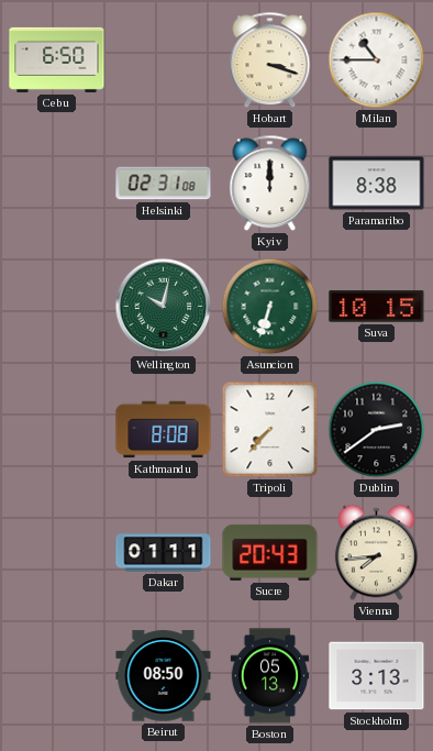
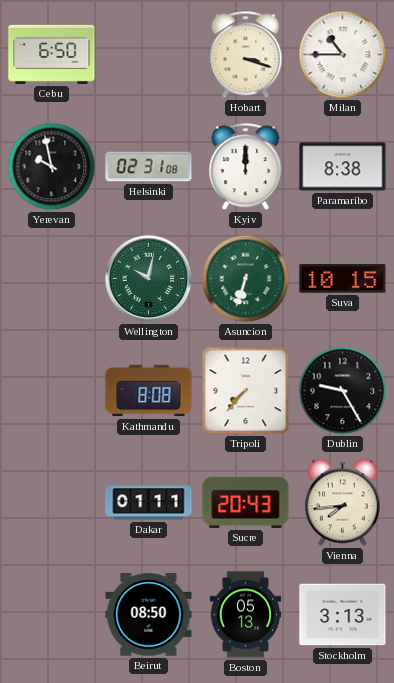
Yerevan: none -> 9:58 (52, 167)
Dublin: 2:39 -> 9:25 (343, 391)
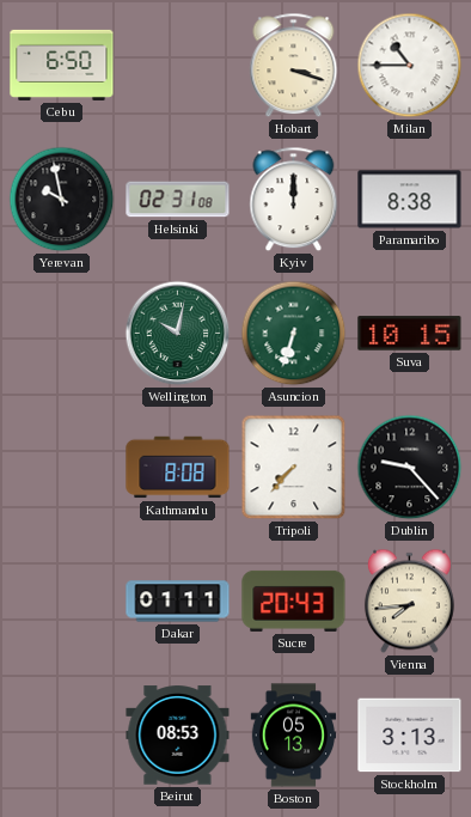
Dublin: 9:25 -> 9:23 (410, 468)
Beirut: 08:50 -> 08:53 (178, 736)
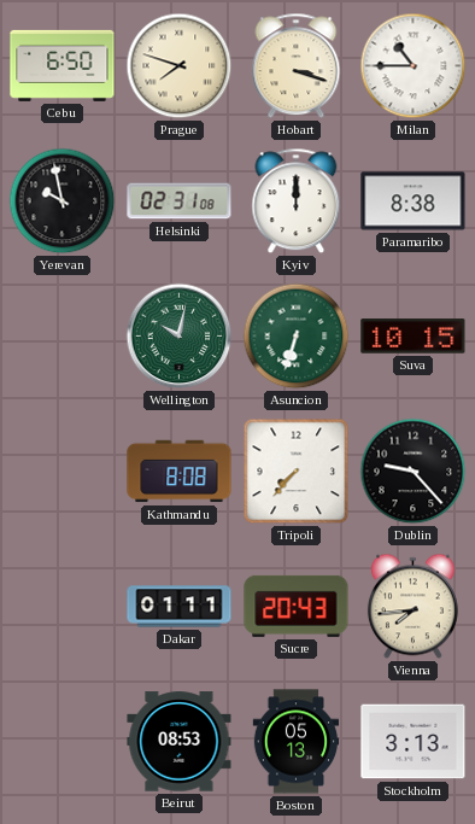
Prague: none -> 7:48 (180, 66)
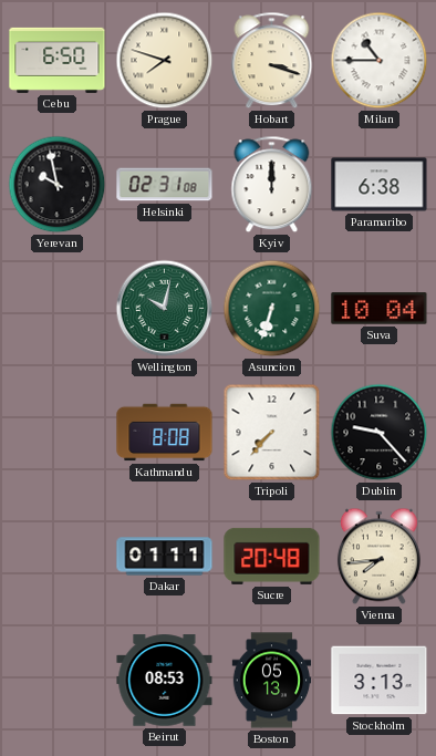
Paramaribo: 8:38 -> 6:38 (380, 185)
Suva: 10:15 -> 10:04 (380, 309)
Sucre: 20:43 -> 20:48 (272, 556)
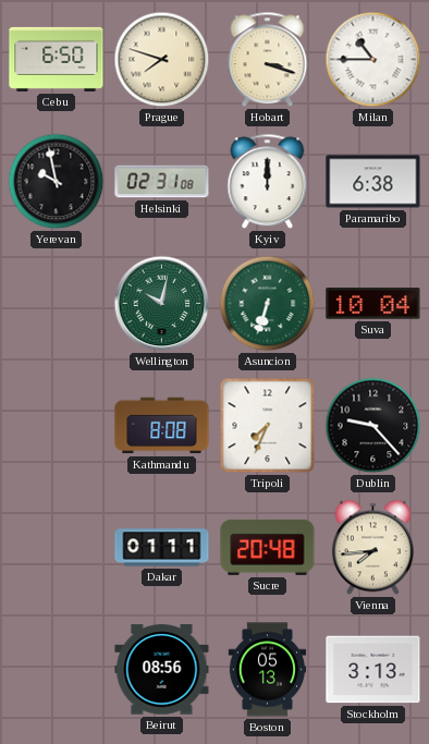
Tripoli: 7:37 -> 7:34 (268, 426)
Beirut: 08:53 -> 08:56 (162, 670)
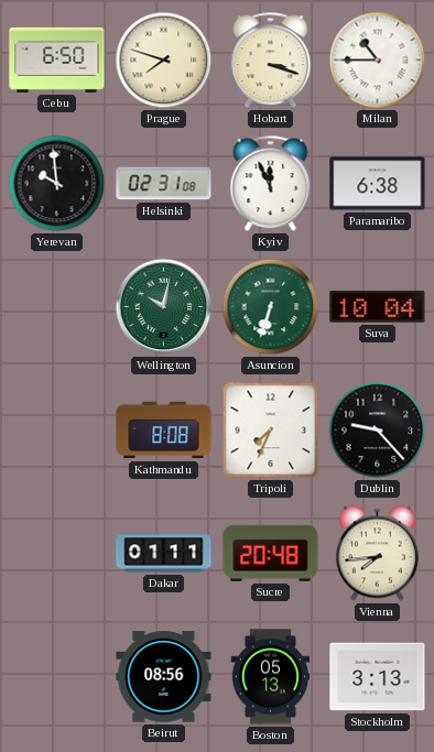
Yerevan: 9:58 -> 9:59 (57, 184)
Kyiv: 12:00 -> 11:56 (271, 184)
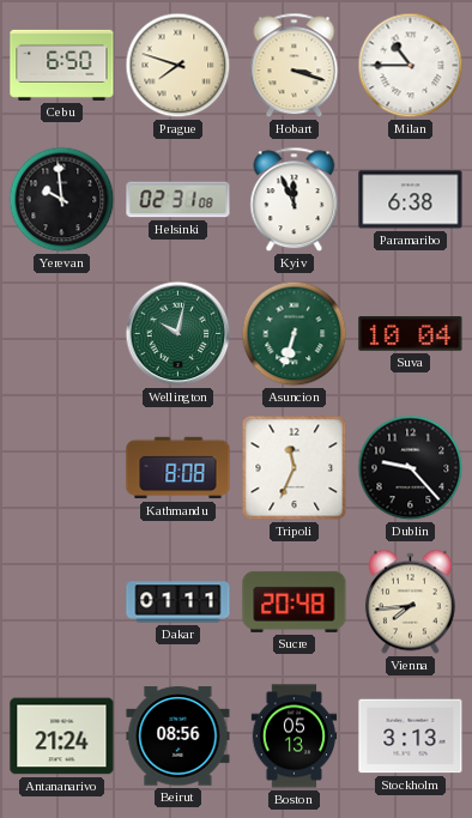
Tripoli: 7:34 -> 11:34 (295, 468)
Antananarivo: none -> 21:24 (62, 737)
